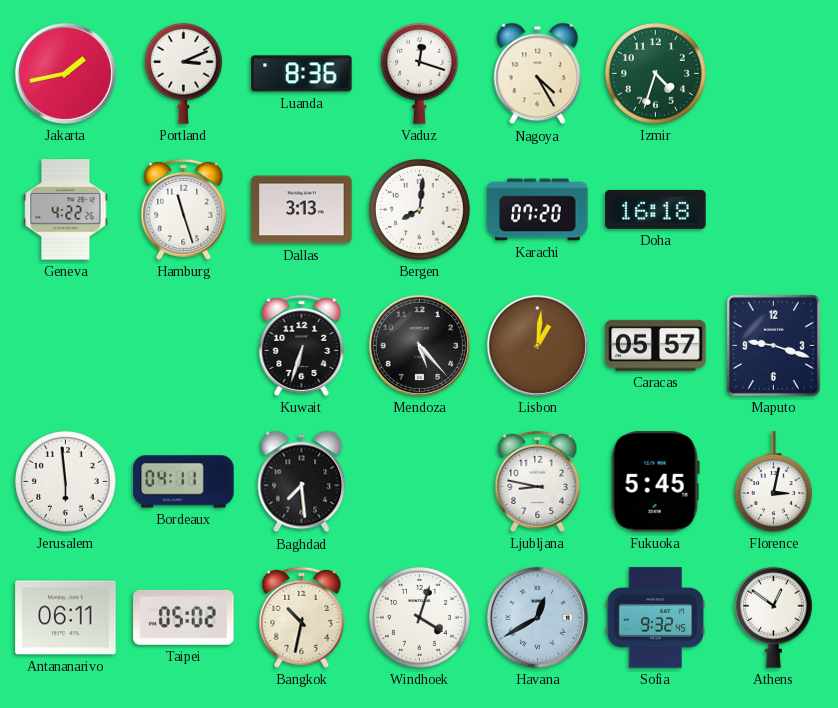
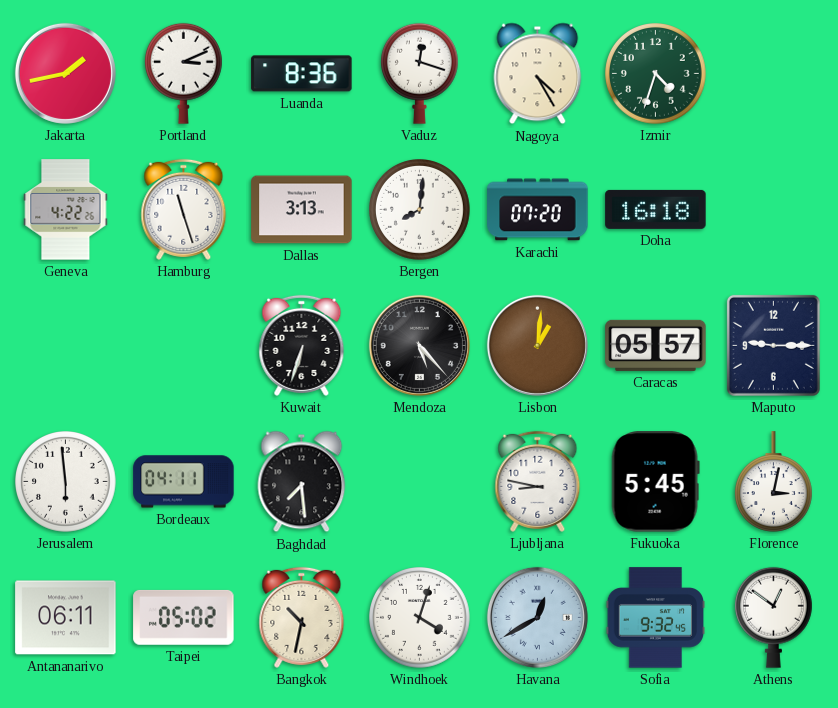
Maputo: 9:18 -> 9:15 (773, 345)
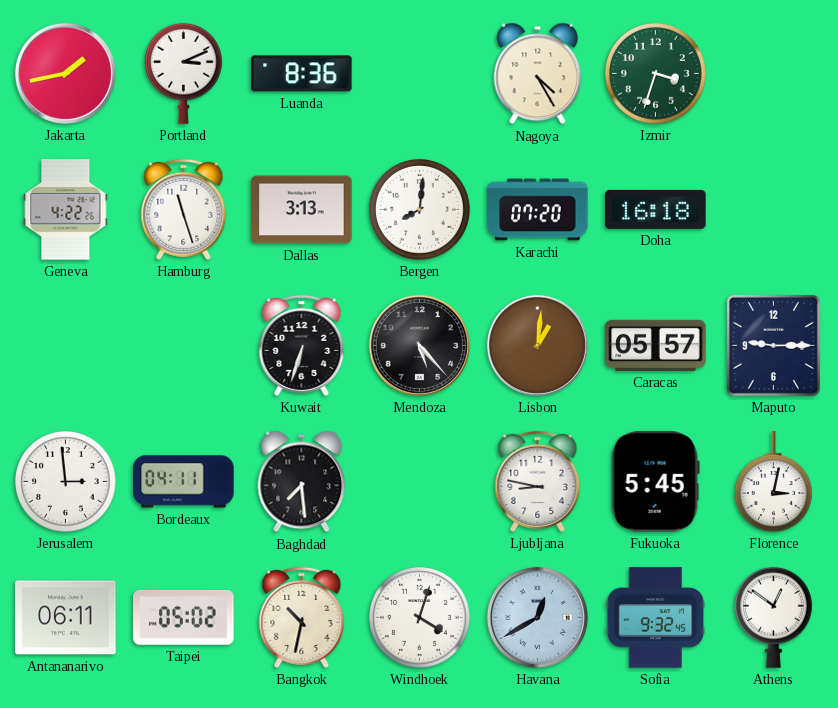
Vaduz: 12:18 -> none (419, 73)
Izmir: 4:33 -> 3:33 (656, 74)
Jerusalem: 5:59 -> 2:59 (66, 482)
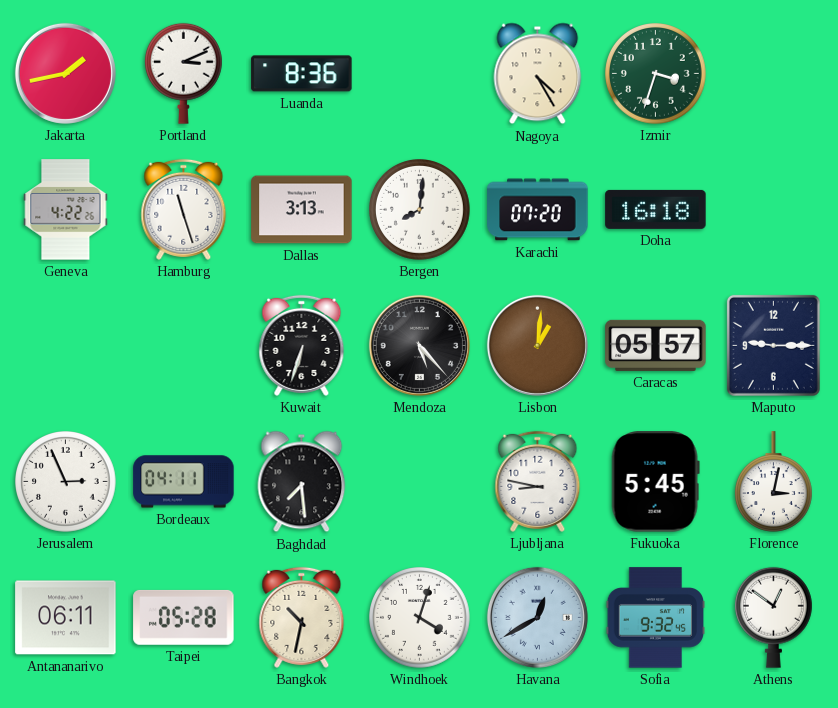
Jerusalem: 2:59 -> 2:56 (66, 482)
Taipei: 05:02 -> 05:28 (184, 617)
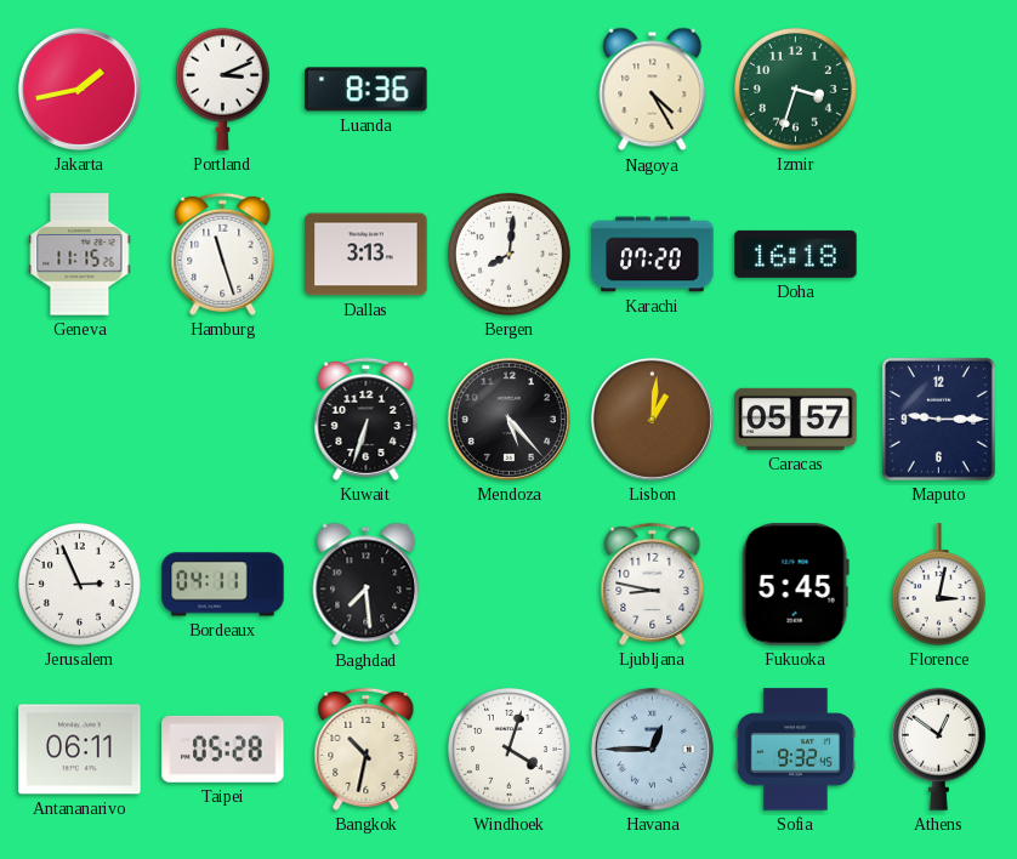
Geneva: 4:22 -> 11:15 (80, 255)
Havana: 12:40 -> 12:45 (652, 749)
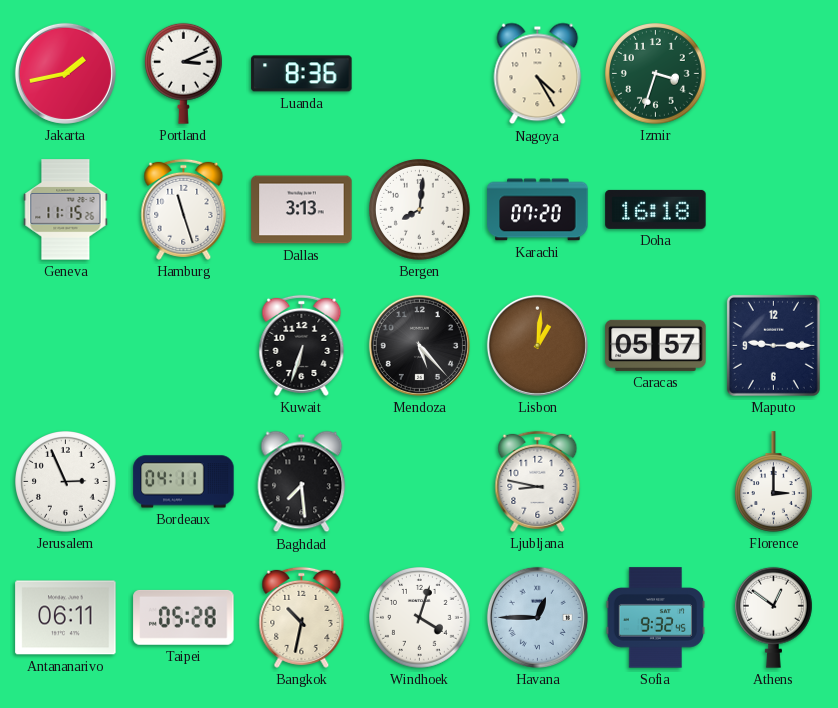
Fukuoka: 5:45 -> none (795, 585)
Florence: 3:02 -> 3:00 (773, 482)
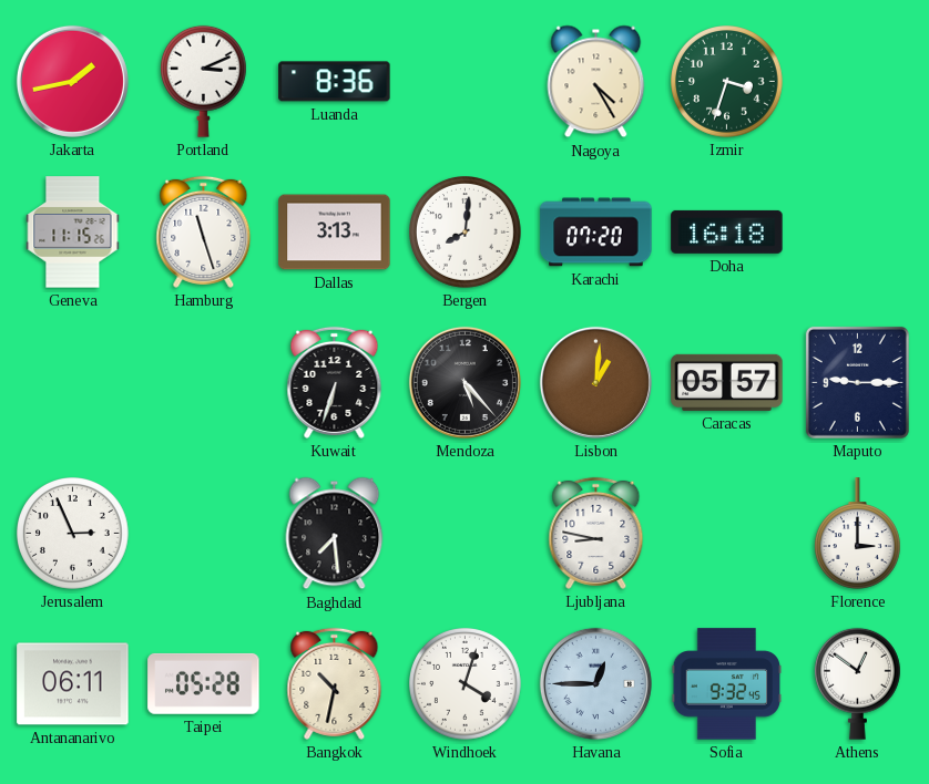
Bordeaux: 04:11 -> none (184, 482)
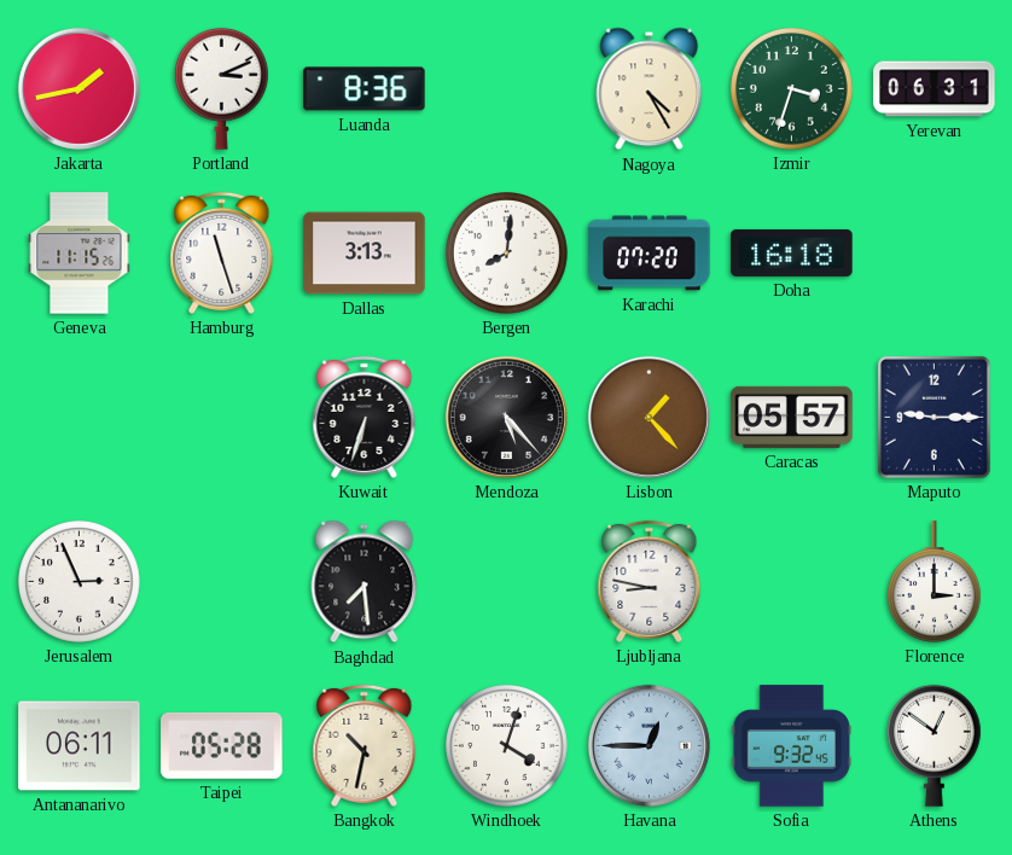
Yerevan: none -> 06:31 (935, 89)
Lisbon: 1:01 -> 1:23 (649, 417)
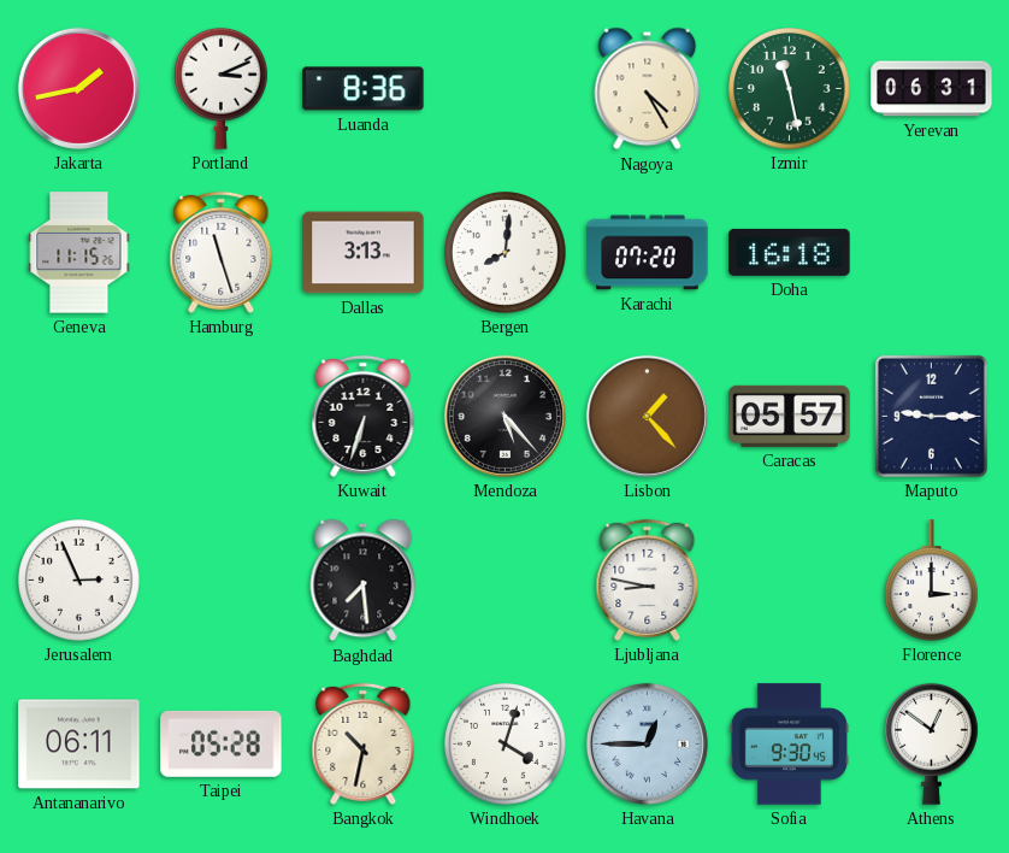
Izmir: 3:33 -> 11:28 (790, 89)
Sofia: 9:32 -> 9:30 (789, 745)
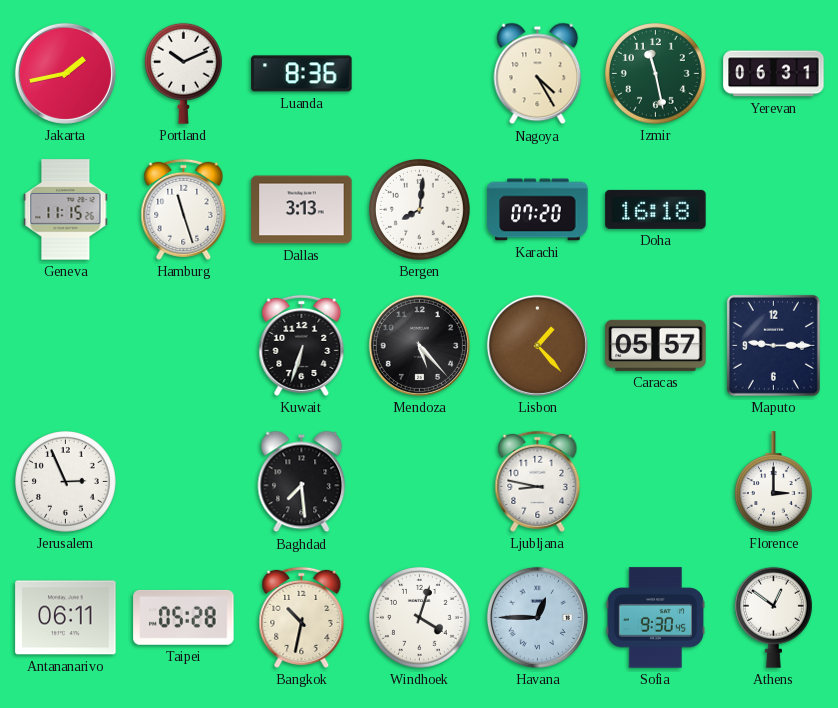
Portland: 3:11 -> 10:11 (183, 73)
